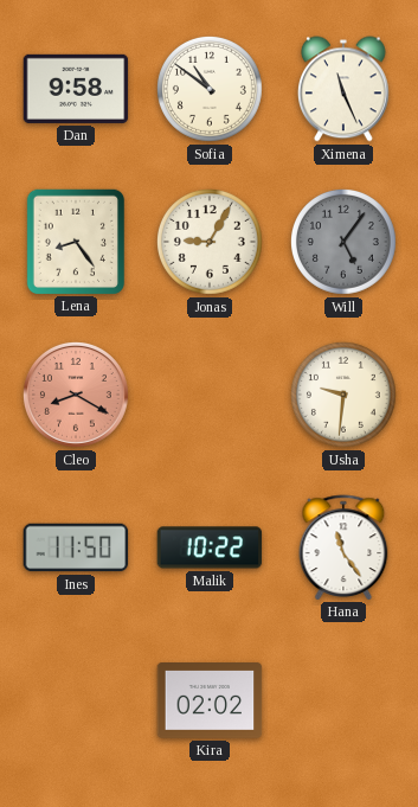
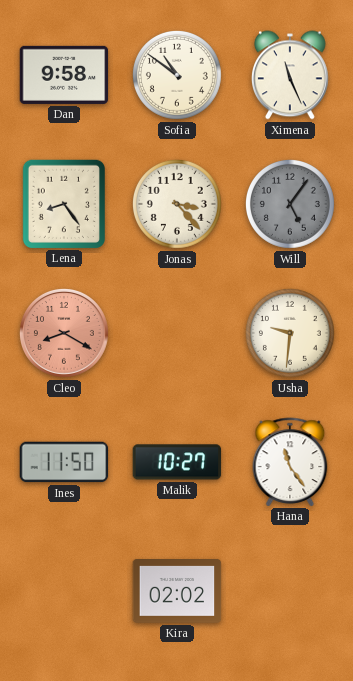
Jonas: 9:05 -> 3:23 (177, 204)
Malik: 10:22 -> 10:27 (177, 462)
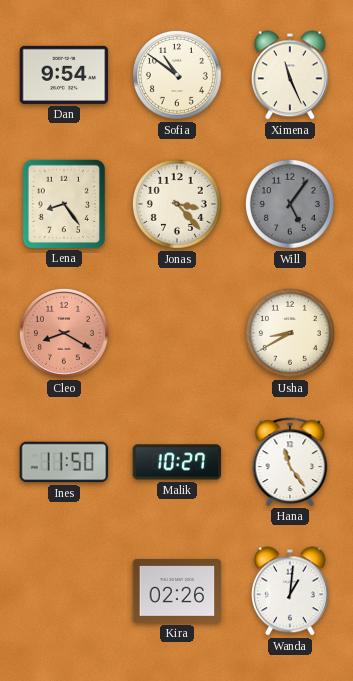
Dan: 9:58 -> 9:54 (64, 75)
Usha: 9:31 -> 8:40 (290, 333)
Kira: 02:02 -> 02:26 (177, 592)
Wanda: none -> 1:01 (290, 591)
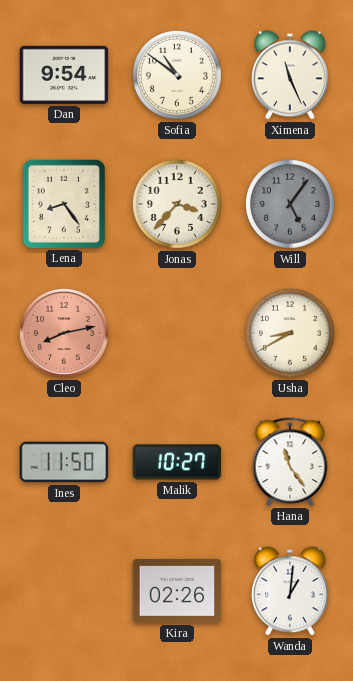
Jonas: 3:23 -> 3:37 (177, 204)
Cleo: 8:20 -> 8:13 (64, 333)
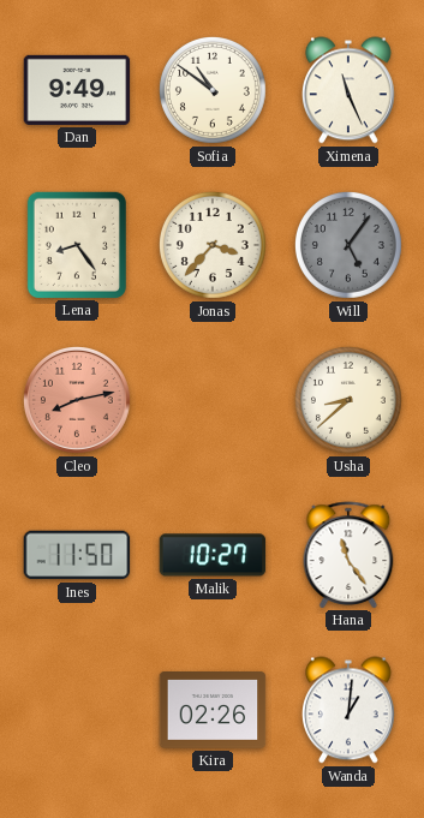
Dan: 9:54 -> 9:49 (77, 90)
Usha: 8:40 -> 8:38 (348, 400)
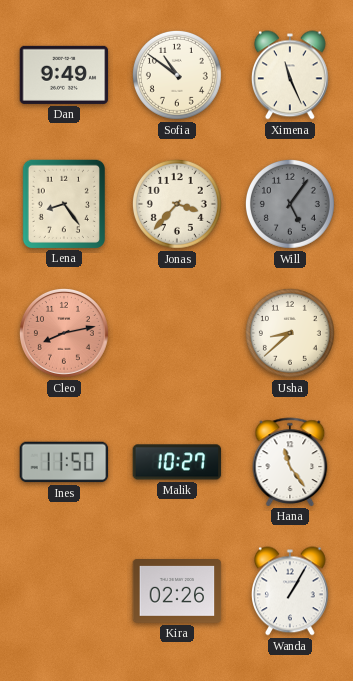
Wanda: 1:01 -> 1:05 (290, 591)
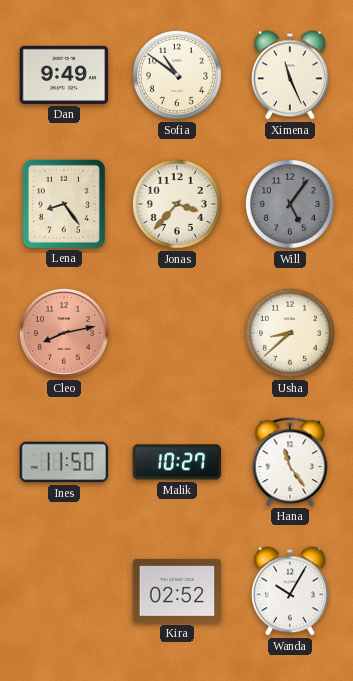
Kira: 02:26 -> 02:52 (177, 592)
Wanda: 1:05 -> 10:05 (290, 591)
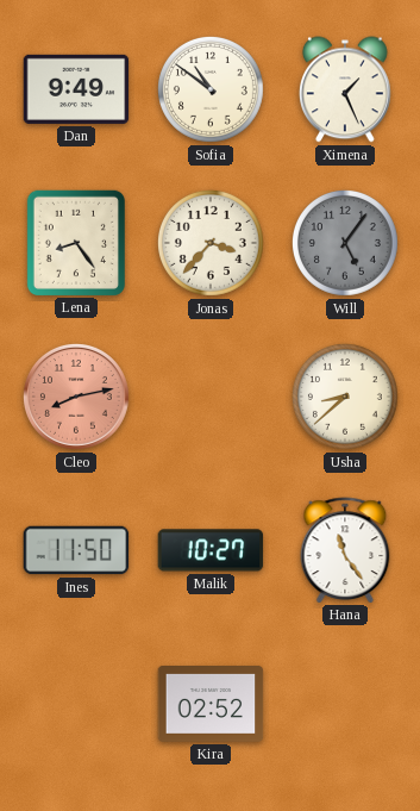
Ximena: 11:26 -> 1:26 (345, 89)
Wanda: 10:05 -> none (290, 591)
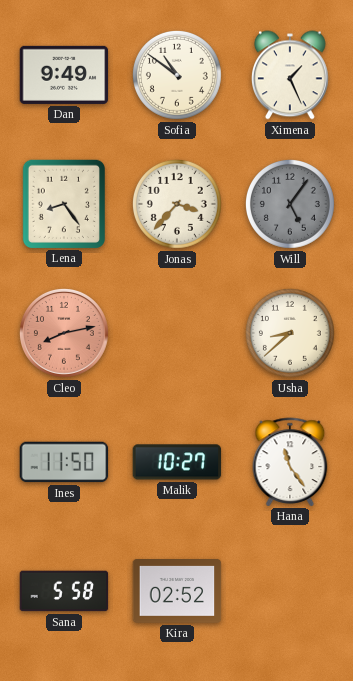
Sana: none -> 5:58 (64, 591)
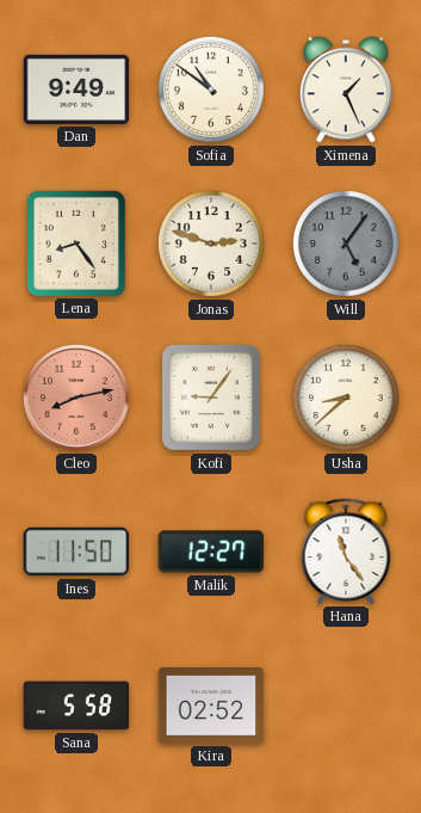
Jonas: 3:37 -> 2:48 (211, 244)
Kofi: none -> 9:06 (212, 399)
Malik: 10:27 -> 12:27 (211, 552)
